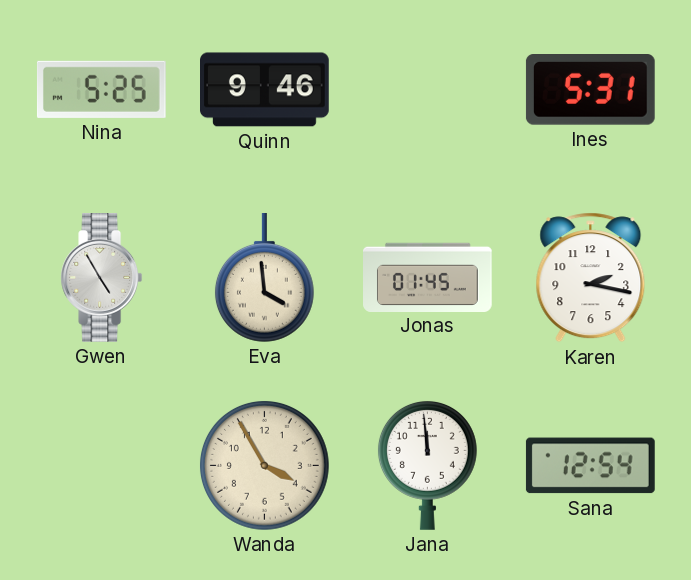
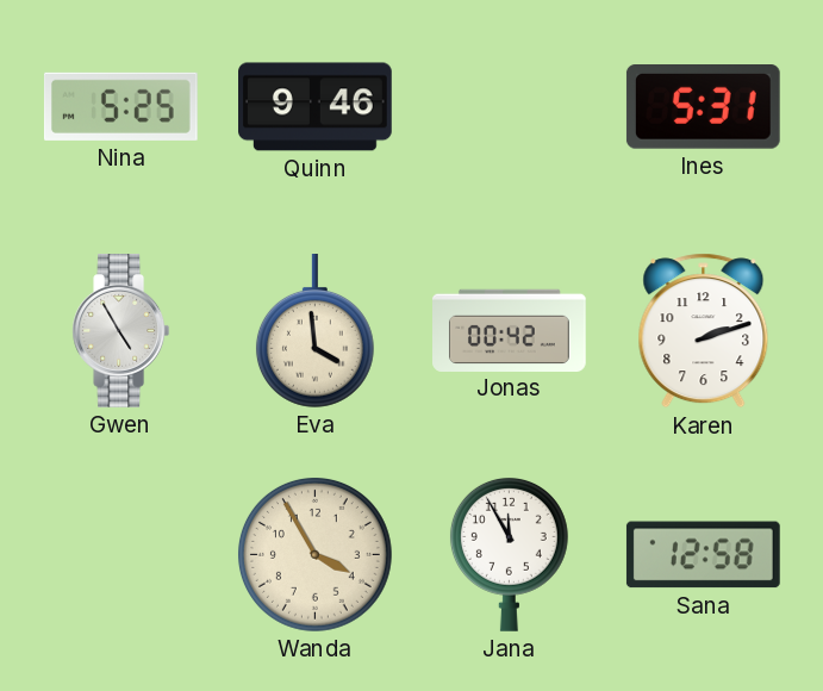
Jonas: 01:45 -> 00:42 (510, 330)
Karen: 2:17 -> 2:12 (704, 331)
Jana: 11:59 -> 11:55 (509, 554)
Sana: 12:54 -> 12:58 (703, 555)
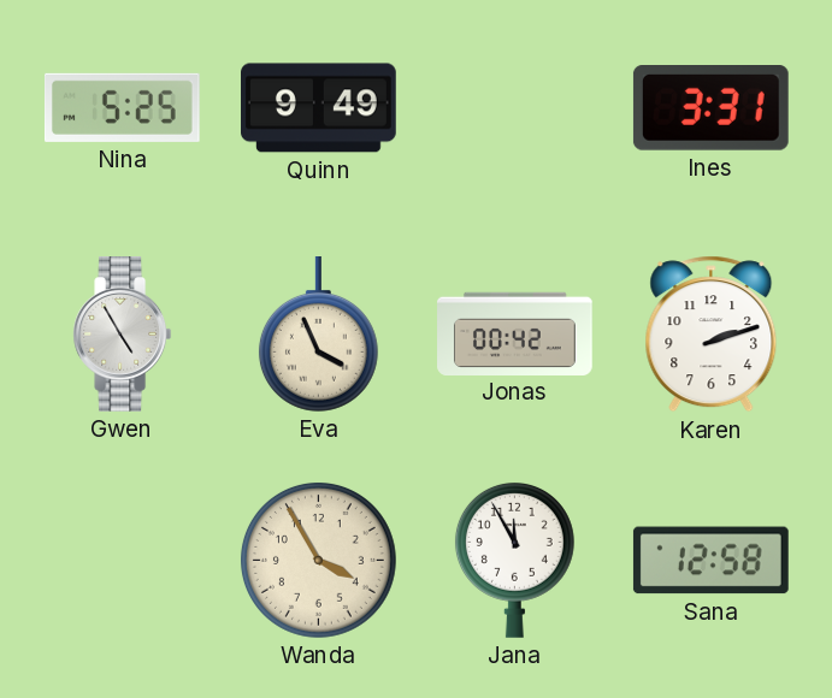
Quinn: 9:46 -> 9:49 (319, 108)
Ines: 5:31 -> 3:31 (710, 108)
Eva: 3:59 -> 3:56 (318, 335)
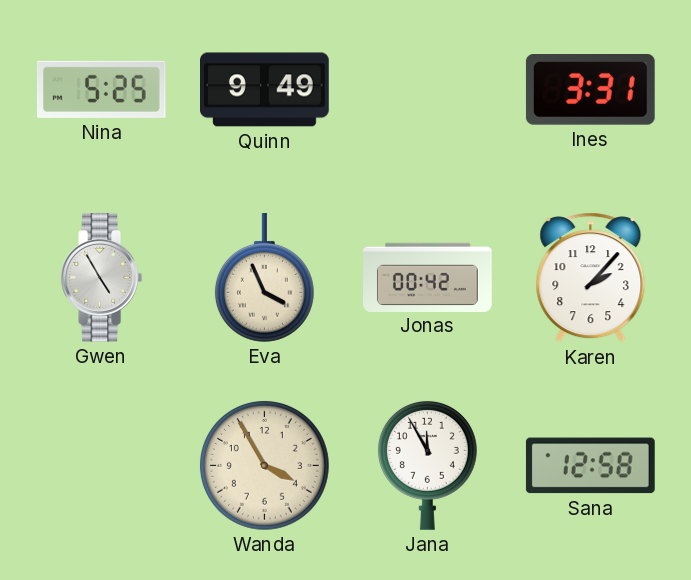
Karen: 2:12 -> 2:07 (591, 278)
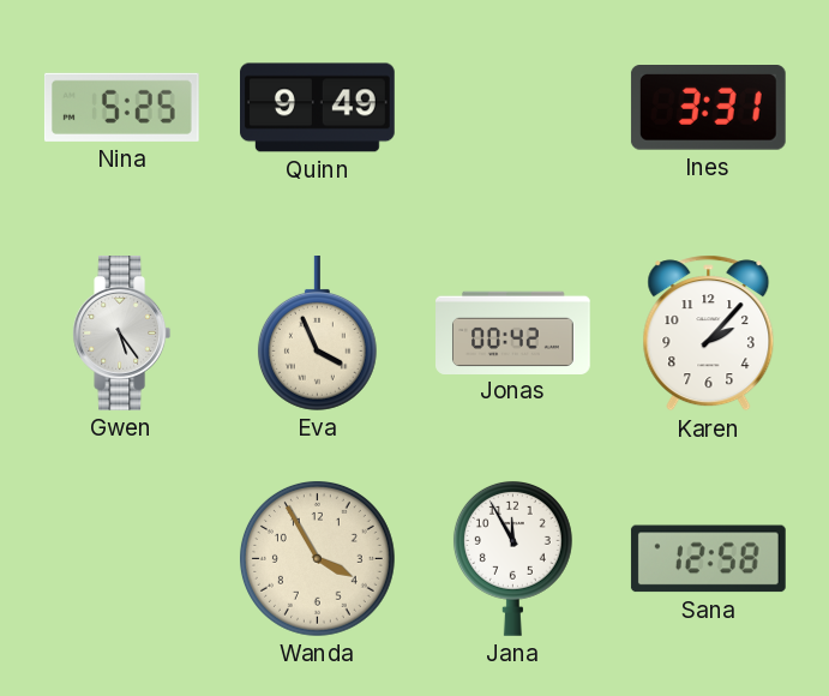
Gwen: 4:55 -> 5:24 (122, 334)
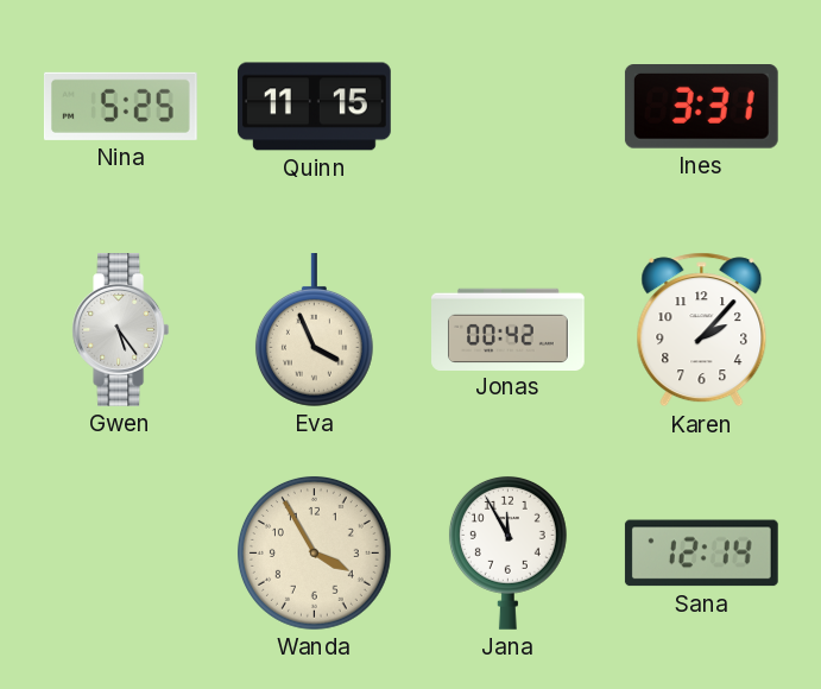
Quinn: 9:49 -> 11:15 (315, 107)
Sana: 12:58 -> 12:14 (701, 554)
